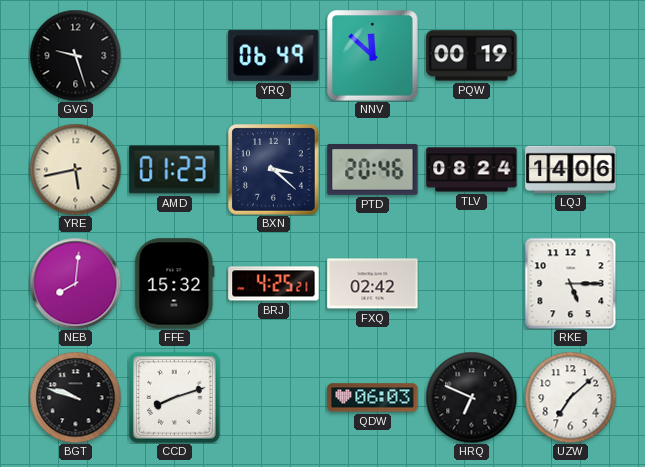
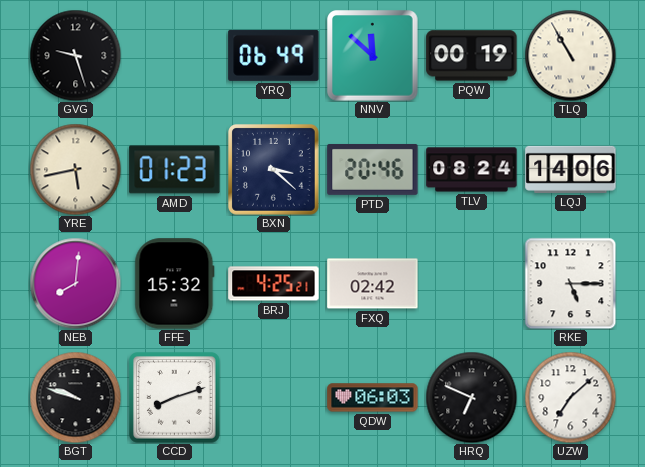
TLQ: none -> 10:55 (570, 55)
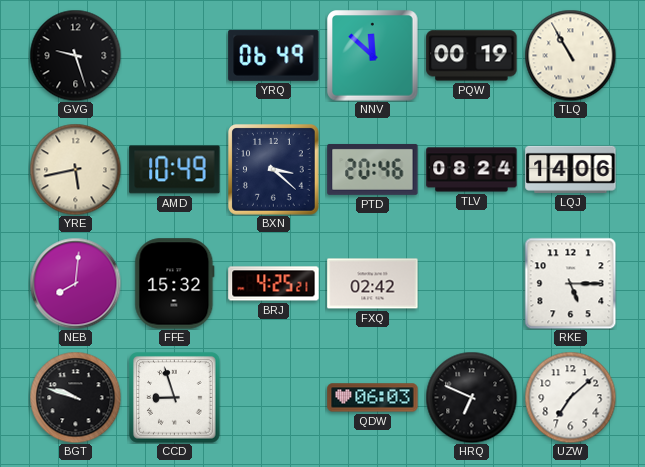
AMD: 01:23 -> 10:49 (175, 170)
CCD: 8:12 -> 8:57 (175, 398)
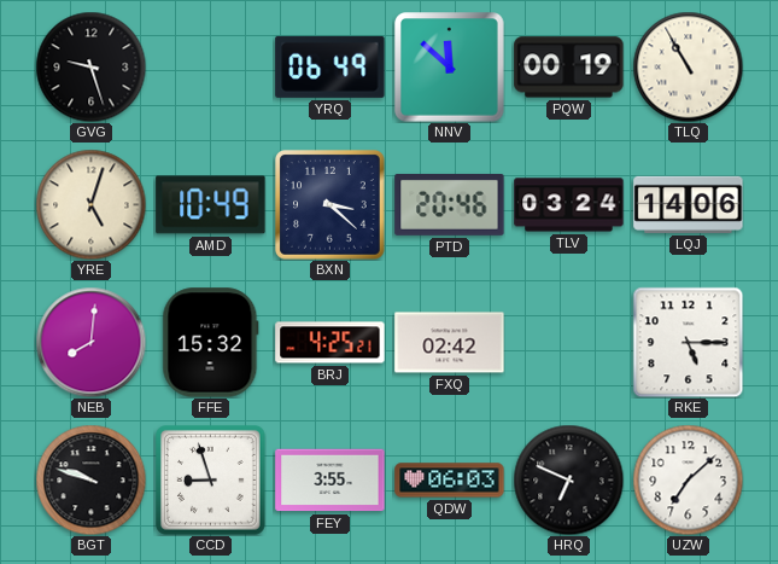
YRE: 5:43 -> 5:03 (90, 204)
TLV: 08:24 -> 03:24 (569, 205)
FEY: none -> 3:55 (330, 481)
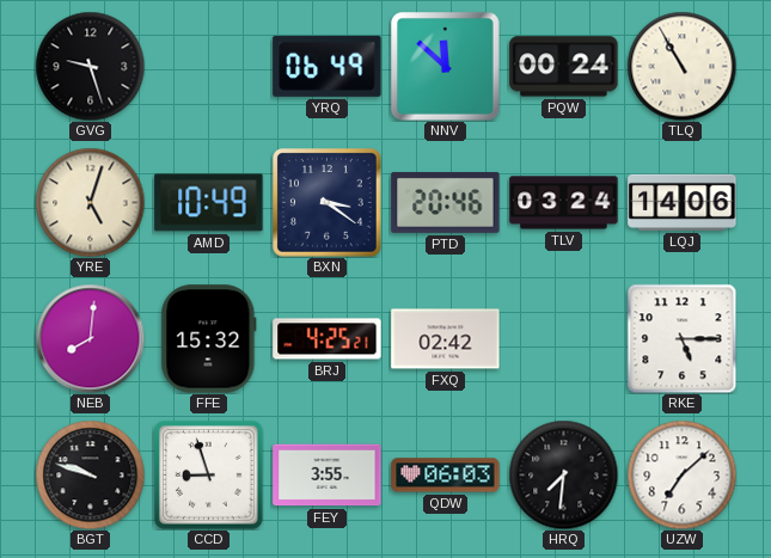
PQW: 00:19 -> 00:24 (564, 67)
BXN: 3:22 -> 3:21 (328, 203)
HRQ: 6:49 -> 7:31 (563, 474)
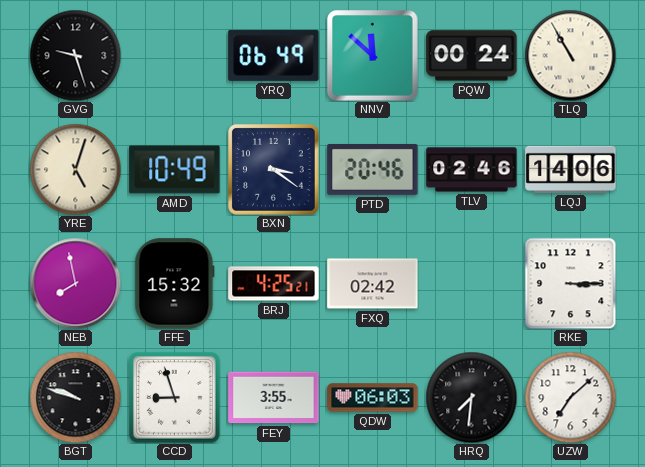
TLV: 03:24 -> 02:46 (472, 170)
NEB: 8:01 -> 7:58 (75, 283)
RKE: 5:15 -> 3:15 (570, 283)
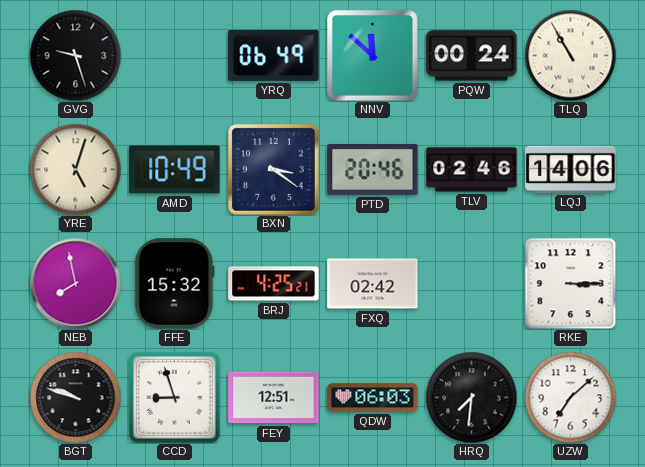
FEY: 3:55 -> 12:51 (274, 398)
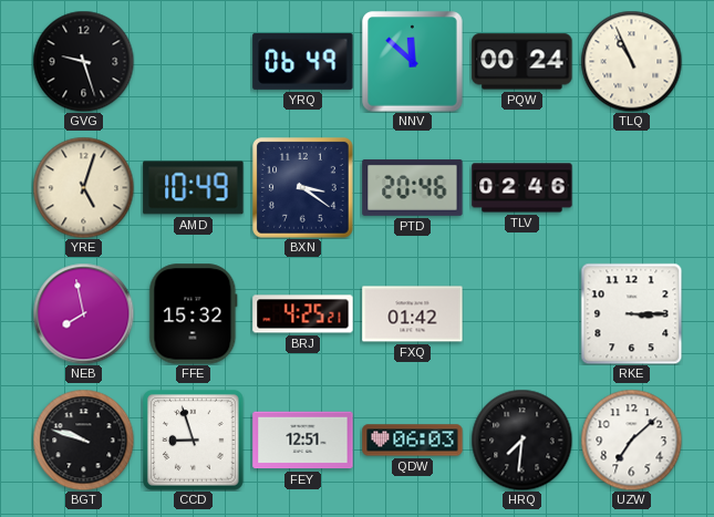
TLQ: 10:55 -> 10:56 (631, 61)
LQJ: 14:06 -> none (571, 169)
FXQ: 02:42 -> 01:42 (413, 314)
